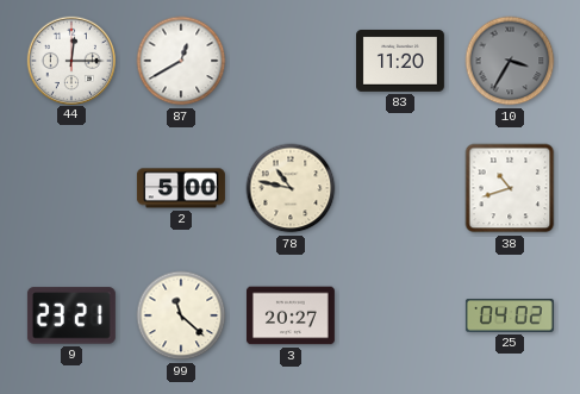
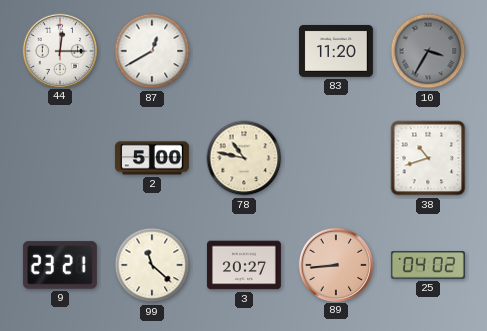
89: none -> 8:44 (335, 264)
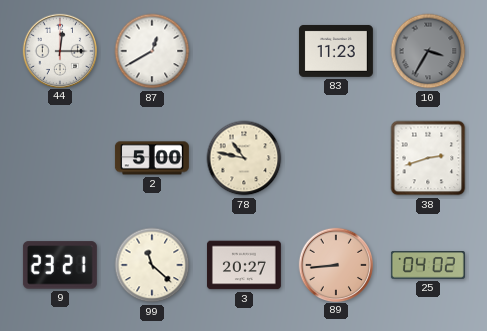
83: 11:20 -> 11:23 (336, 51)
38: 10:42 -> 2:42 (428, 158)
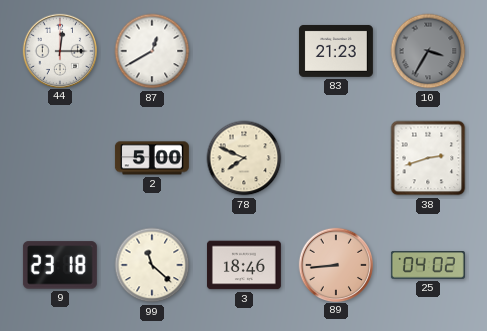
83: 11:23 -> 21:23 (336, 51)
78: 10:47 -> 7:49 (244, 158)
9: 23:21 -> 23:18 (60, 265)
3: 20:27 -> 18:46 (244, 265)
